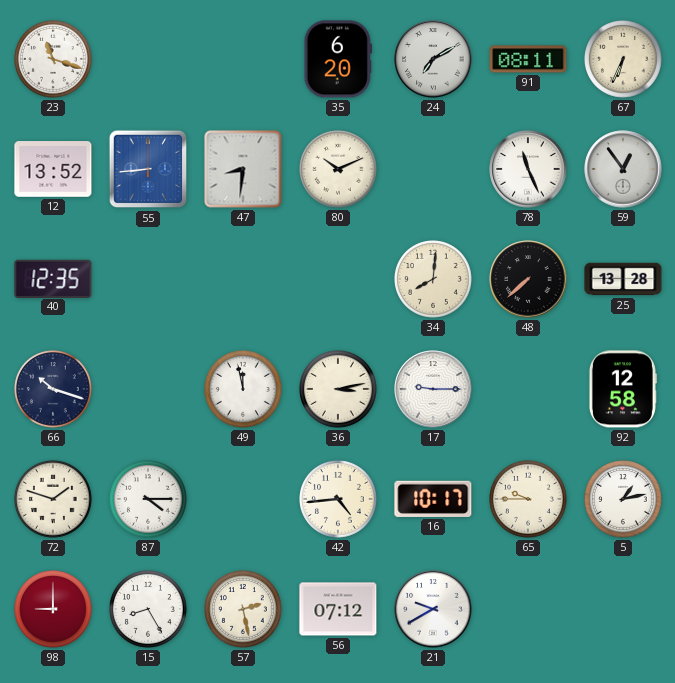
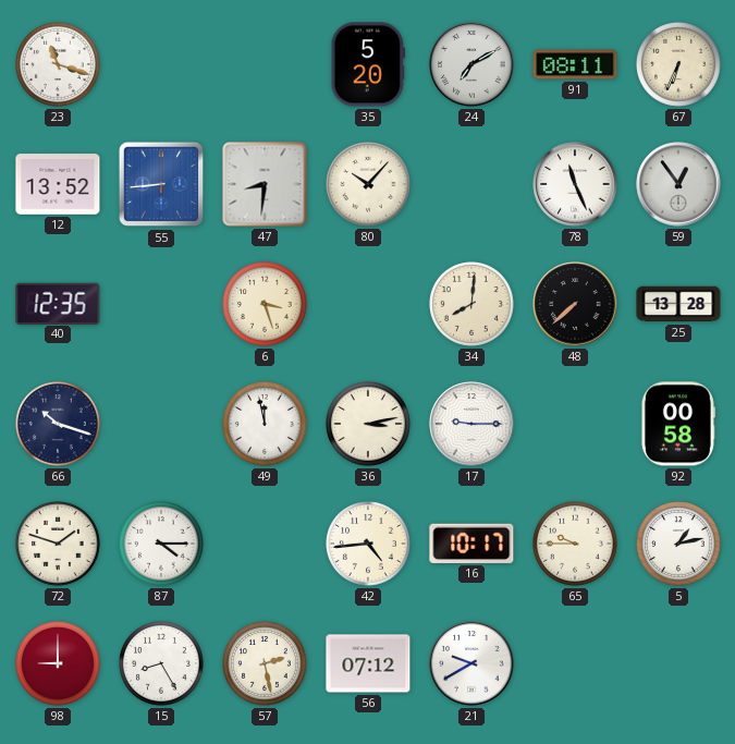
35: 6:20 -> 5:20 (368, 64)
80: 10:11 -> 10:07 (369, 185)
6: none -> 3:27 (266, 305)
92: 12:58 -> 00:58 (677, 424)
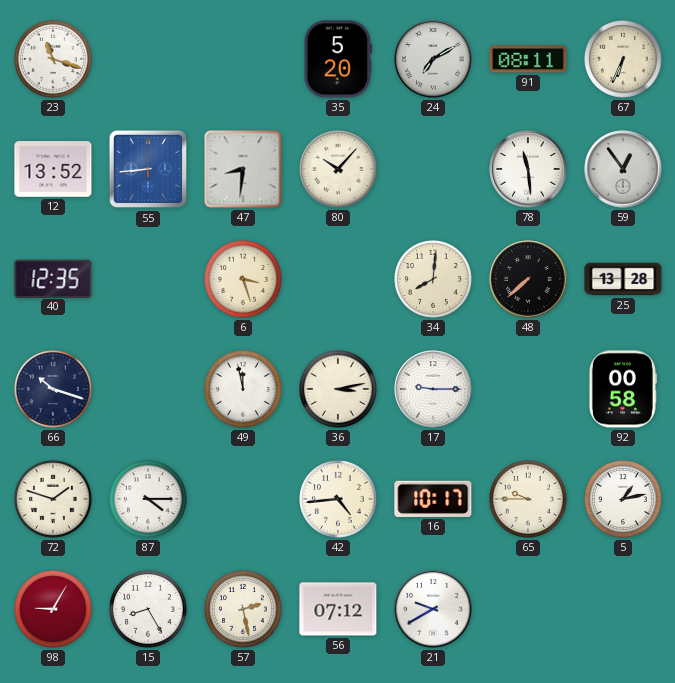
78: 11:26 -> 11:29 (528, 169)
98: 9:00 -> 9:05 (54, 610)
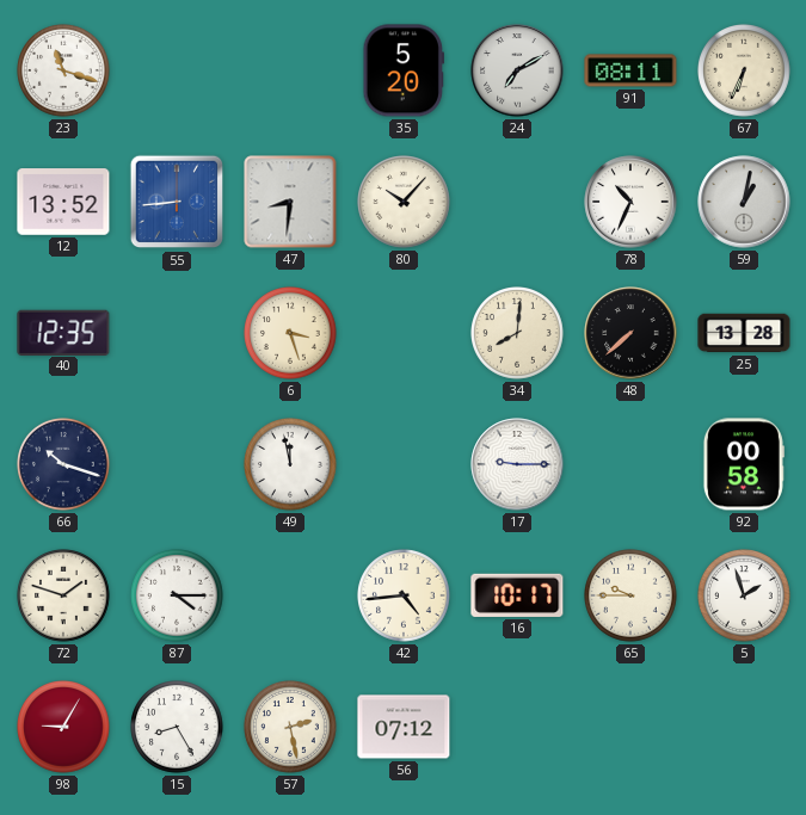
78: 11:29 -> 10:34 (630, 202)
59: 12:54 -> 1:02 (744, 202)
36: 3:13 -> none (339, 390)
5: 1:13 -> 1:57 (745, 597)
21: 9:40 -> none (433, 609)
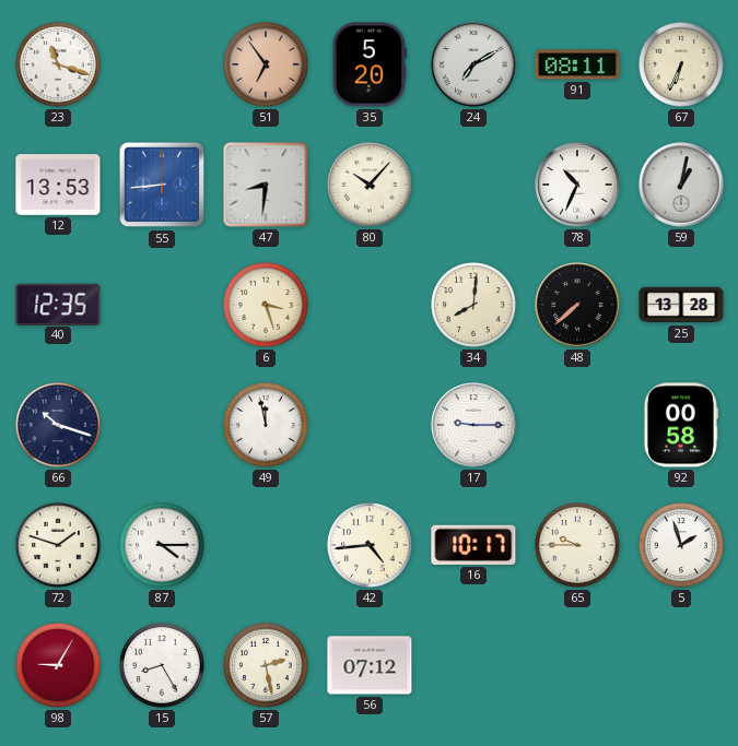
51: none -> 6:54 (267, 66)
12: 13:52 -> 13:53 (58, 185)
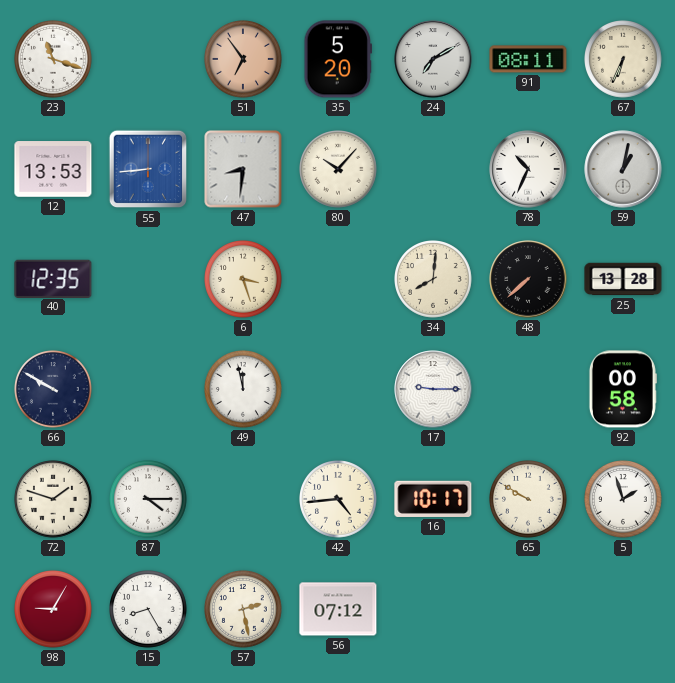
66: 10:18 -> 9:50 (54, 390)
65: 9:45 -> 9:50 (529, 500)
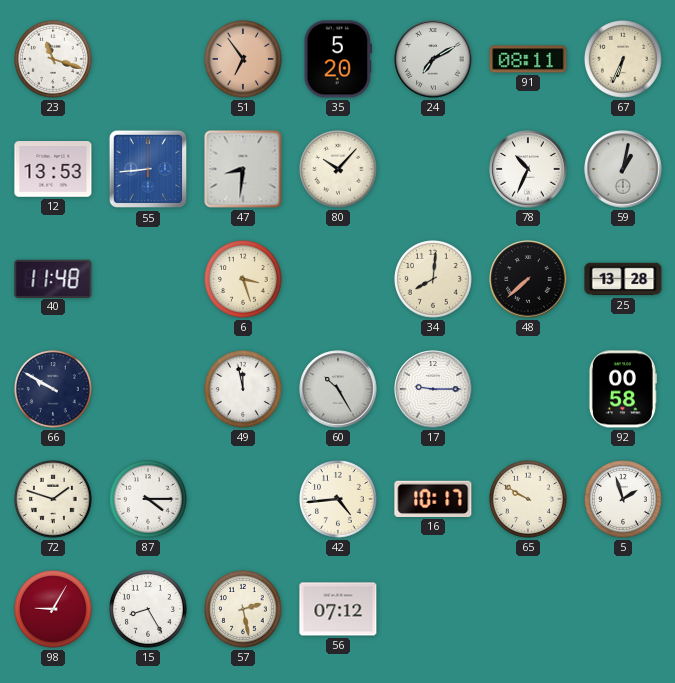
40: 12:35 -> 11:48 (53, 278)
60: none -> 10:25 (338, 389)
